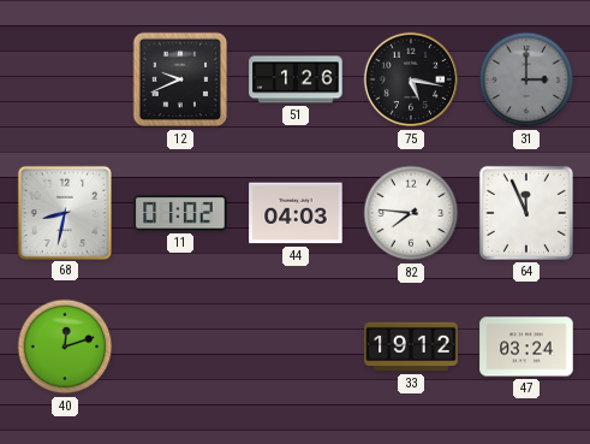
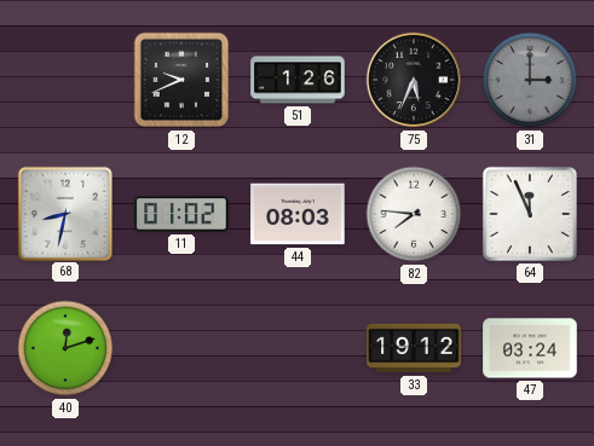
75: 5:17 -> 5:34 (414, 80)
44: 04:03 -> 08:03 (298, 214)
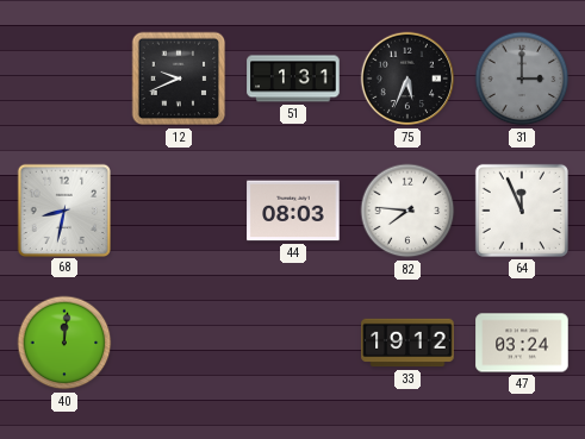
51: 1:26 -> 1:31 (293, 79)
11: 01:02 -> none (181, 214)
40: 12:12 -> 12:01 (64, 343)
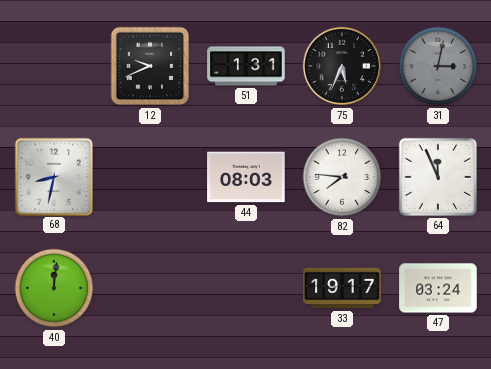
31: 3:00 -> 3:02 (438, 66)
33: 19:12 -> 19:17 (342, 288)
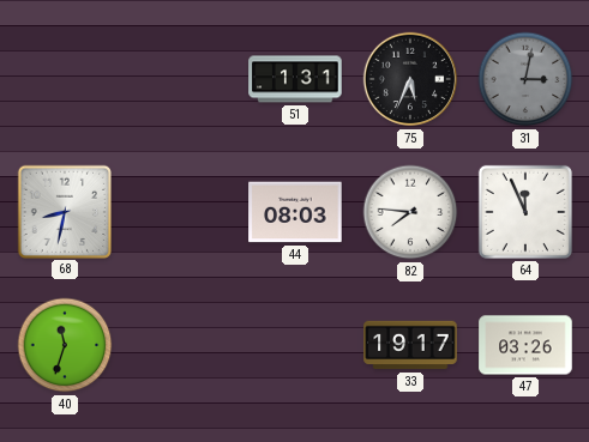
12: 9:41 -> none (150, 66)
40: 12:01 -> 11:33 (65, 345)
47: 03:24 -> 03:26 (525, 345)
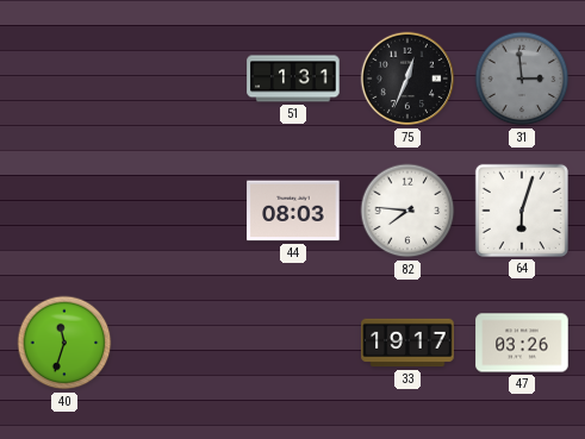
75: 5:34 -> 12:34 (407, 79)
31: 3:02 -> 2:59 (522, 79)
68: 8:32 -> none (64, 211)
64: 11:56 -> 6:03 (522, 211)
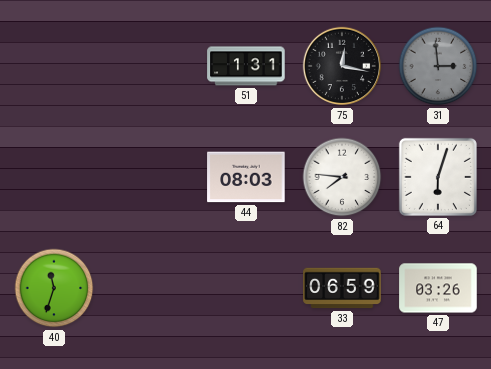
75: 12:34 -> 12:17 (342, 66)
33: 19:17 -> 06:59 (342, 288)
